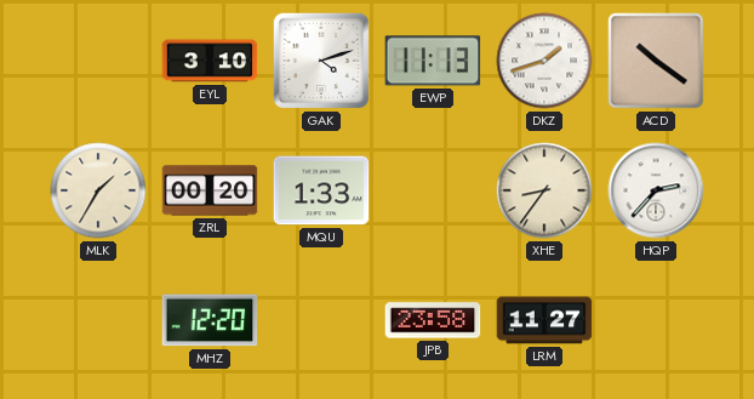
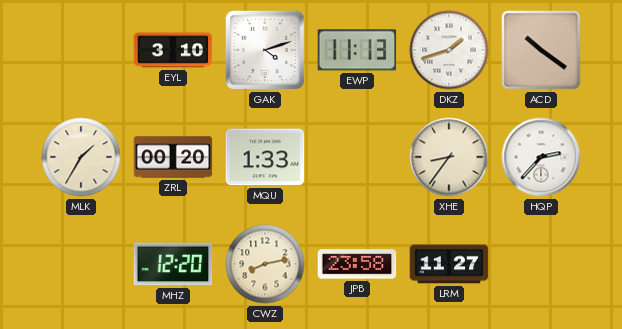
CWZ: none -> 8:13 (265, 264)
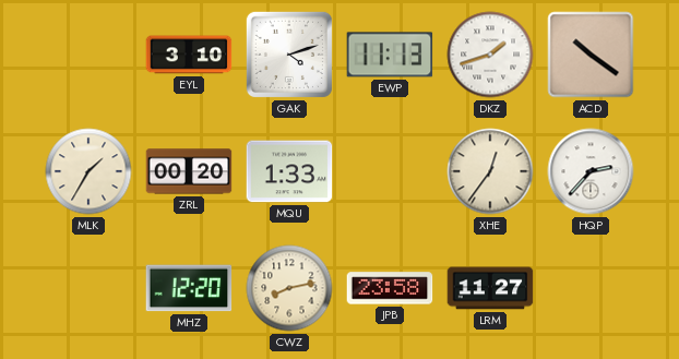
XHE: 8:36 -> 12:36 (490, 171)
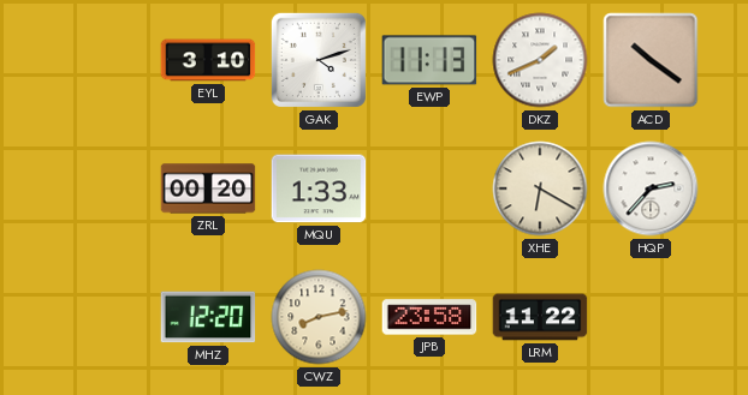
DKZ: 1:42 -> 1:41 (540, 60)
MLK: 1:35 -> none (88, 171)
XHE: 12:36 -> 6:20 (540, 188)
LRM: 11:27 -> 11:22 (540, 317)
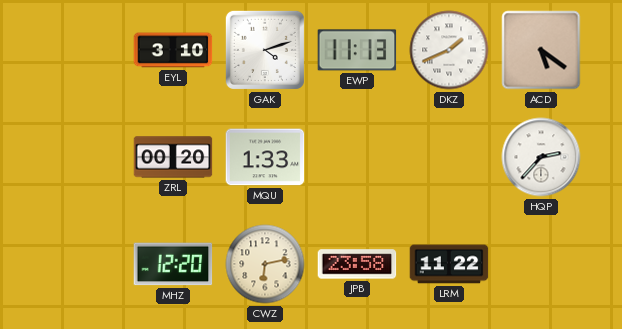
ACD: 10:21 -> 5:21 (541, 50)
XHE: 6:20 -> none (540, 188)
CWZ: 8:13 -> 6:13 (265, 264)
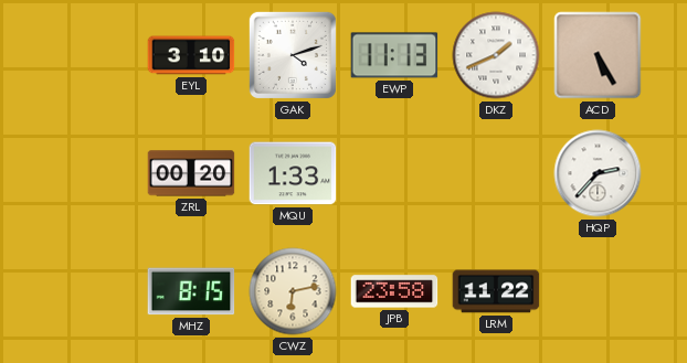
ACD: 5:21 -> 5:25 (598, 55)
MHZ: 12:20 -> 8:15 (191, 291)
